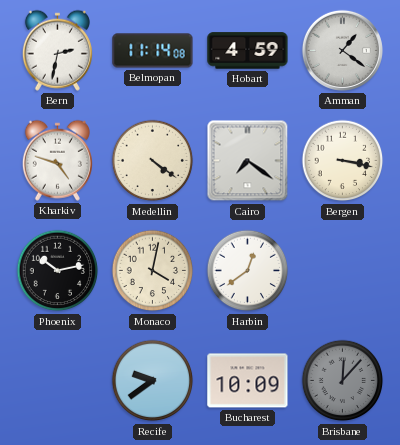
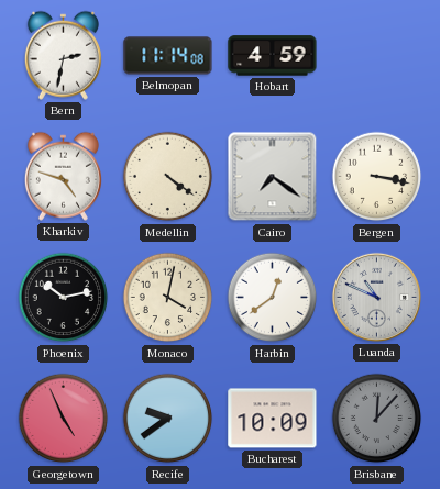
Amman: 1:21 -> none (342, 50)
Luanda: none -> 10:49 (376, 297)
Georgetown: none -> 4:56 (64, 419)
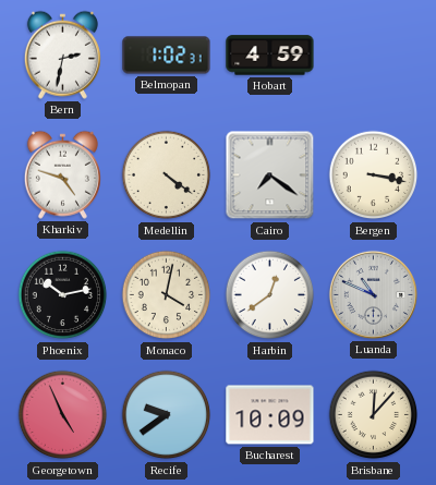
Belmopan: 11:14 -> 1:02 (167, 56)
Brisbane dial: grey -> cream (374, 415)
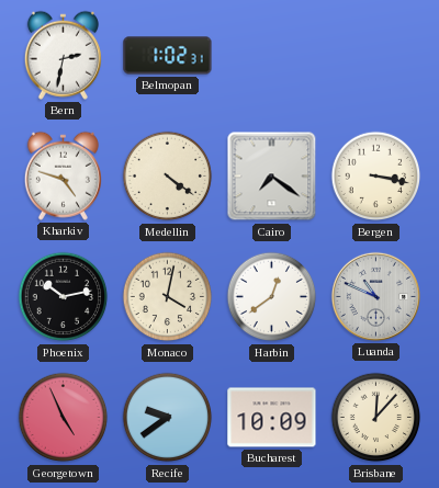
Hobart: 4:59 -> none (270, 56)
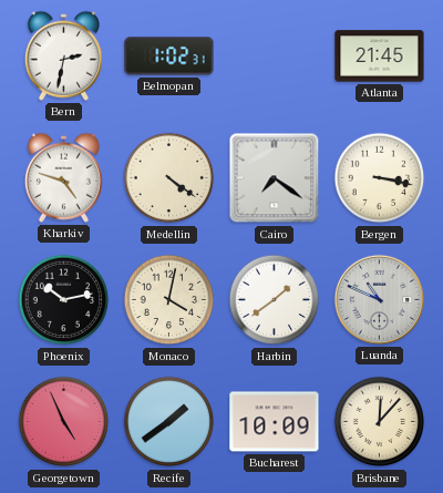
Atlanta: none -> 21:45 (380, 57)
Harbin: 12:39 -> 1:39 (275, 300)
Recife: 9:39 -> 1:39 (169, 422)
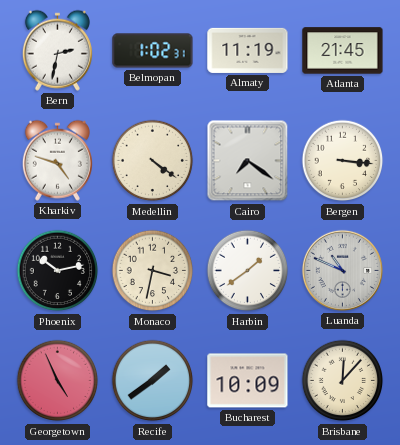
Almaty: none -> 11:19 (248, 50)
Bergen: 3:17 -> 3:16 (343, 161)
Monaco: 4:02 -> 3:32 (153, 271)
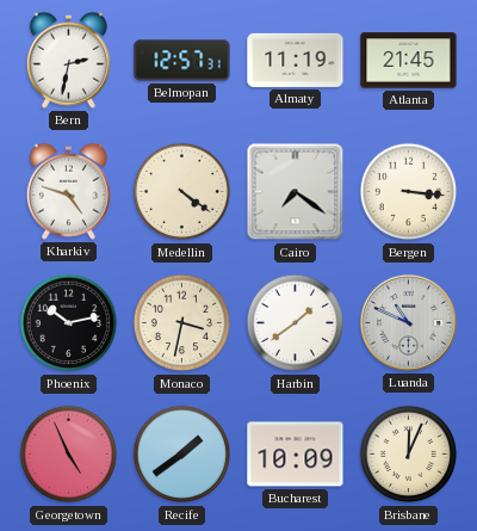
Belmopan: 1:02 -> 12:57 (182, 61)
Brisbane: 12:07 -> 12:04 (409, 455)
